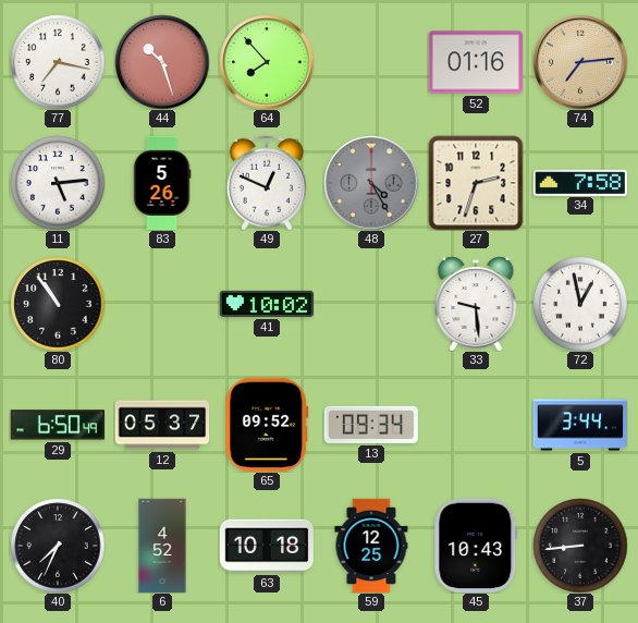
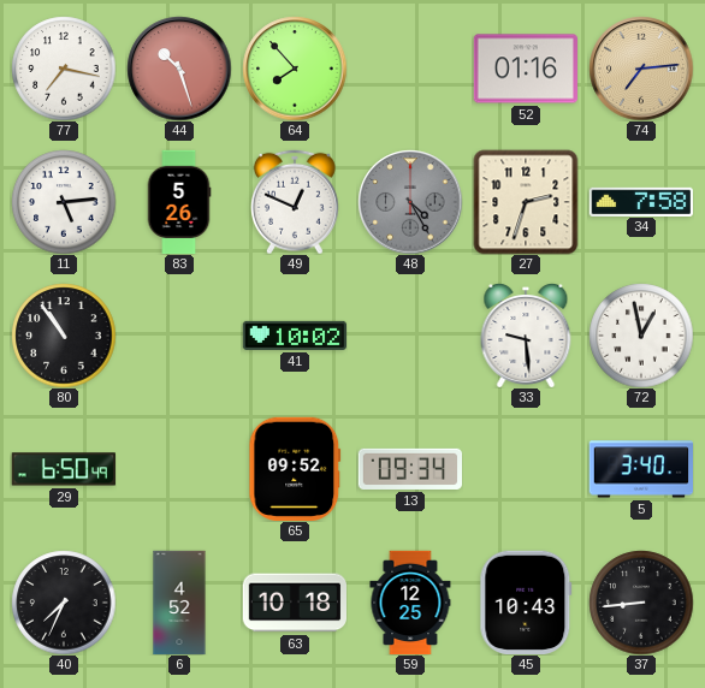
12: 05:37 -> none (162, 425)
5: 3:44 -> 3:40 (640, 469)
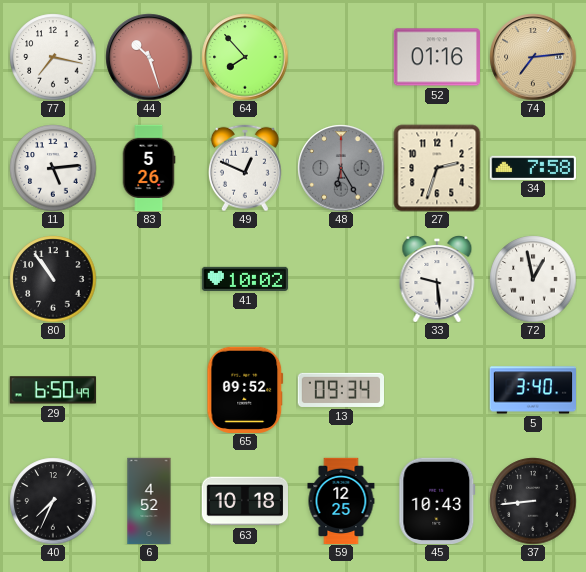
48: 4:25 -> 6:25 (341, 168)
